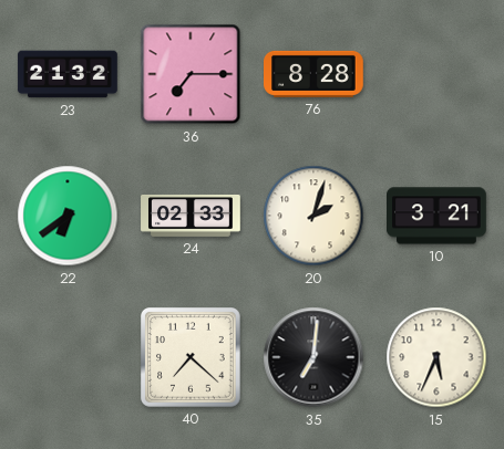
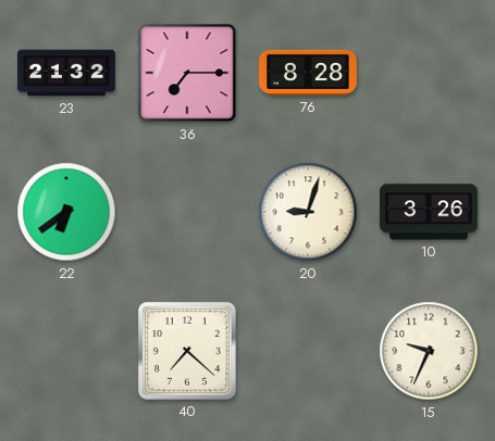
24: 02:33 -> none (191, 216)
20: 2:03 -> 9:03 (308, 212)
10: 3:21 -> 3:26 (429, 212)
35: 7:01 -> none (313, 357)
15: 5:34 -> 9:34 (429, 351)
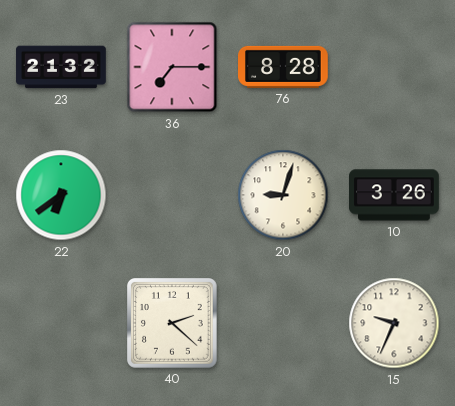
40: 7:22 -> 2:22 (173, 324)
